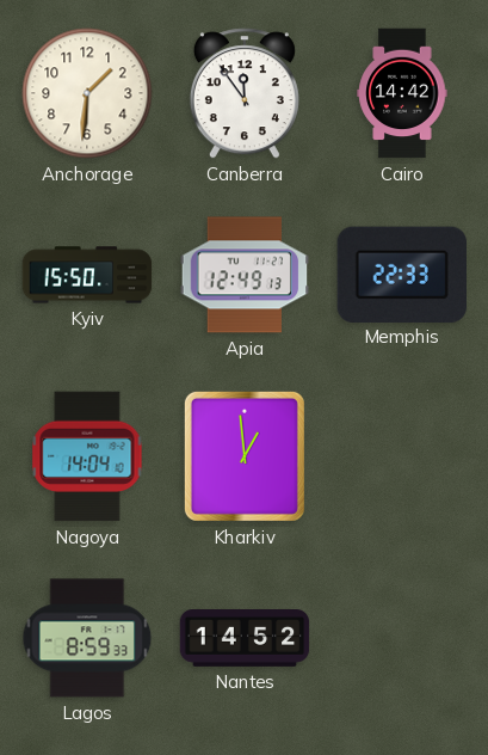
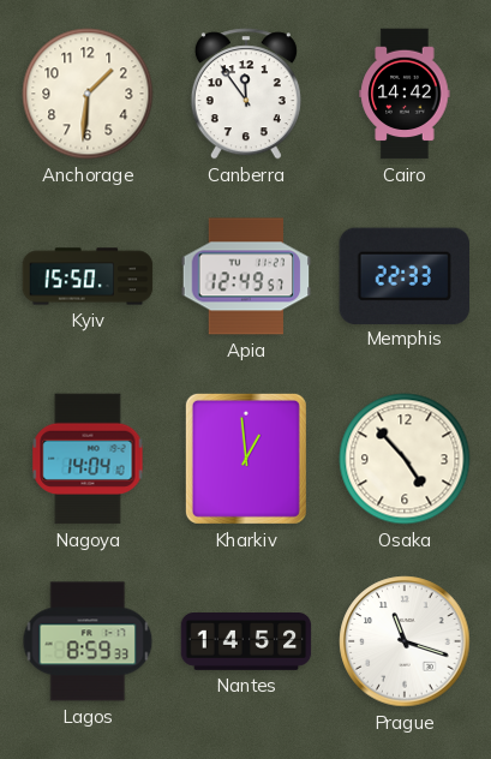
Apia: 12:49:13 -> 12:49:57 (246, 276)
Osaka: none -> 4:53 (405, 459)
Prague: none -> 11:18 (405, 641)
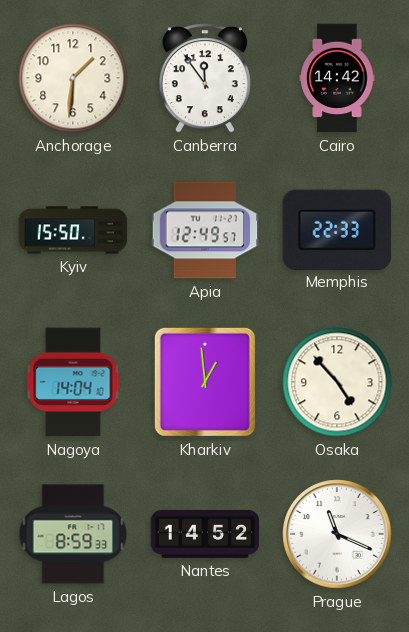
Prague: 11:18 -> 11:19 (337, 534)
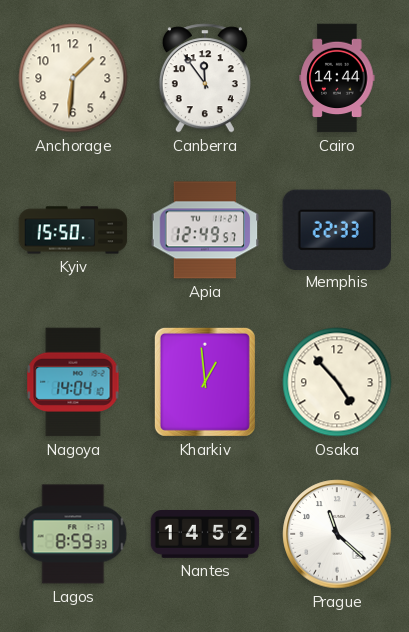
Cairo: 14:42 -> 14:44 (337, 78)
Prague: 11:19 -> 11:22 (337, 534)
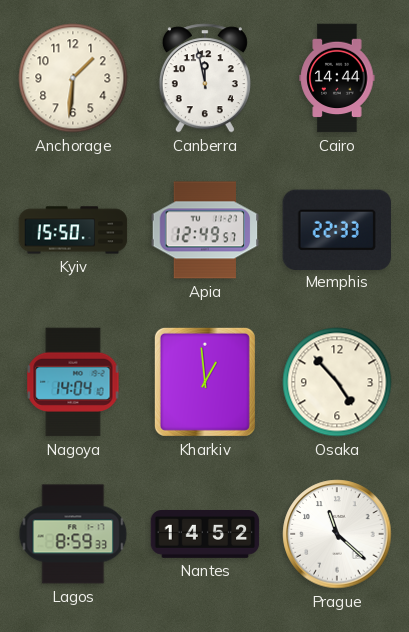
Canberra: 11:54 -> 11:58 (205, 78)
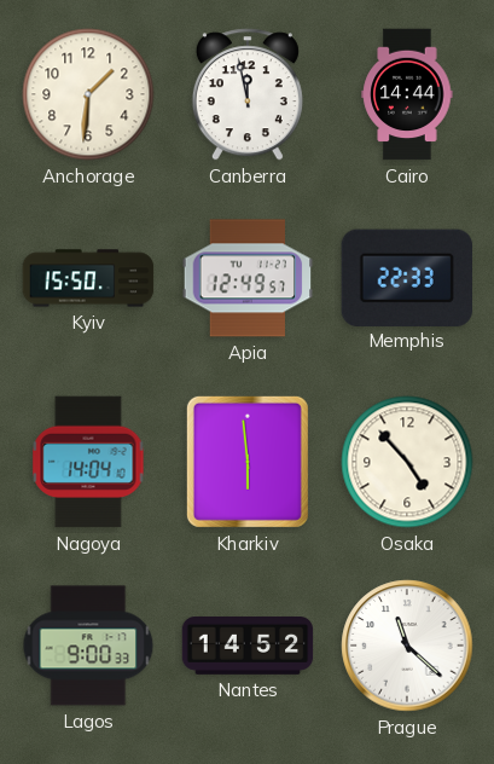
Kharkiv: 12:59 -> 5:59 (248, 462)
Lagos: 8:59 -> 9:00 (88, 646)
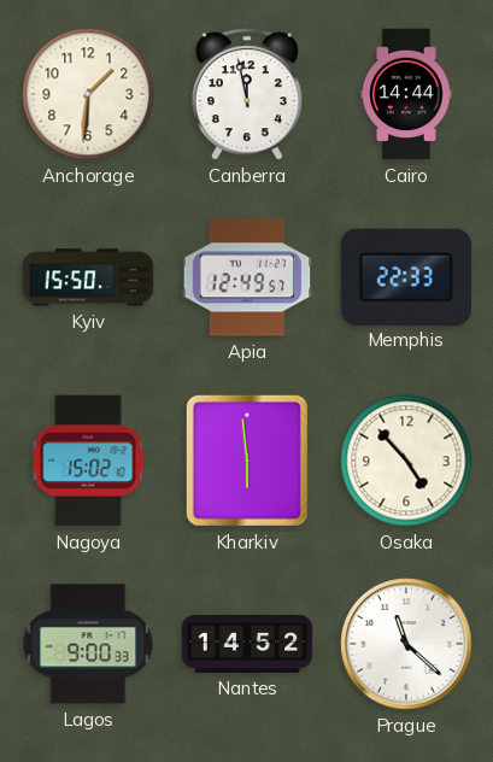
Nagoya: 14:04 -> 15:02 (88, 461)
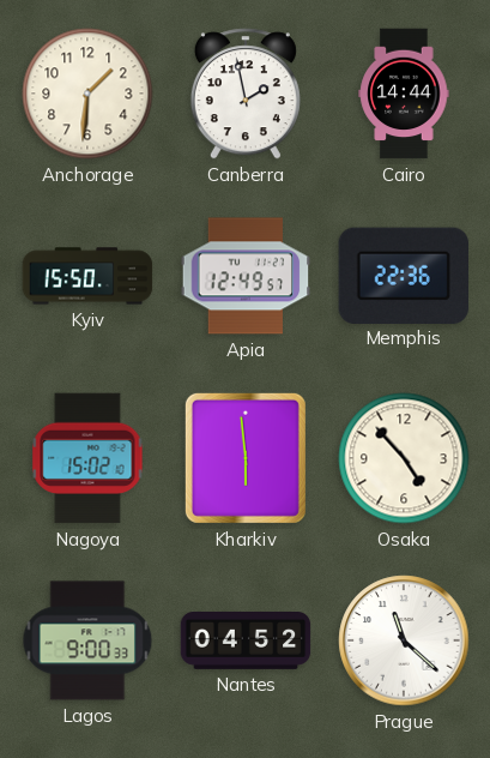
Canberra: 11:58 -> 1:58 (246, 94)
Memphis: 22:33 -> 22:36 (403, 275)
Nantes: 14:52 -> 04:52 (246, 642)
